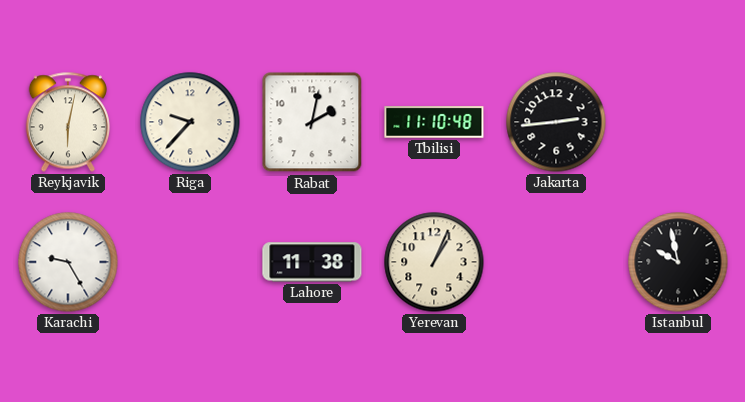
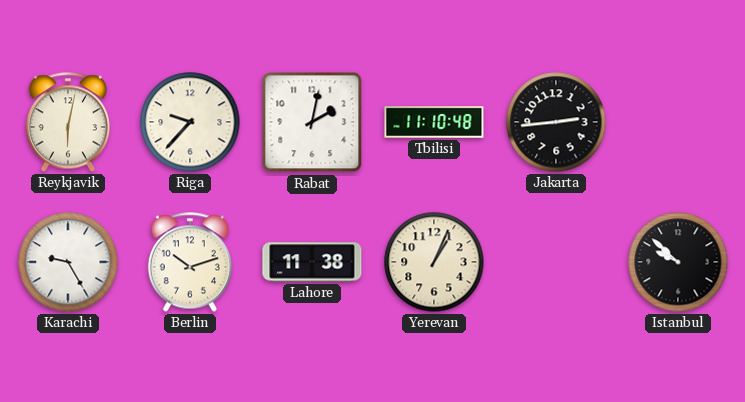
Berlin: none -> 10:12 (190, 262)
Istanbul: 9:58 -> 9:52 (678, 262)
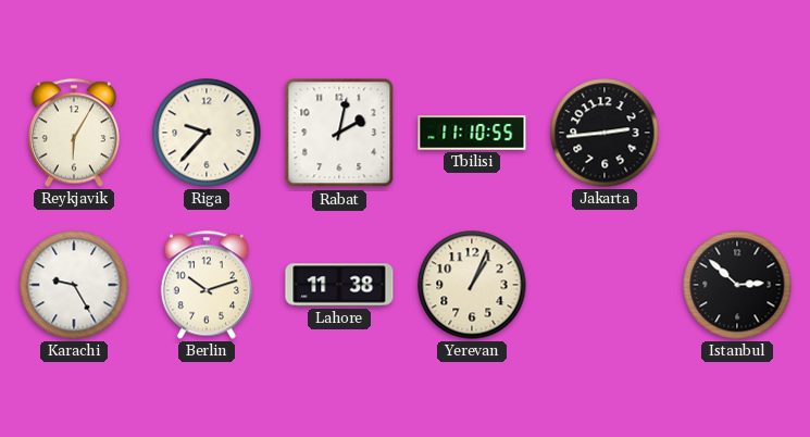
Reykjavik: 6:02 -> 6:05 (74, 133)
Tbilisi: 11:10:48 -> 11:10:55 (472, 133)
Istanbul: 9:52 -> 2:52 (737, 285)
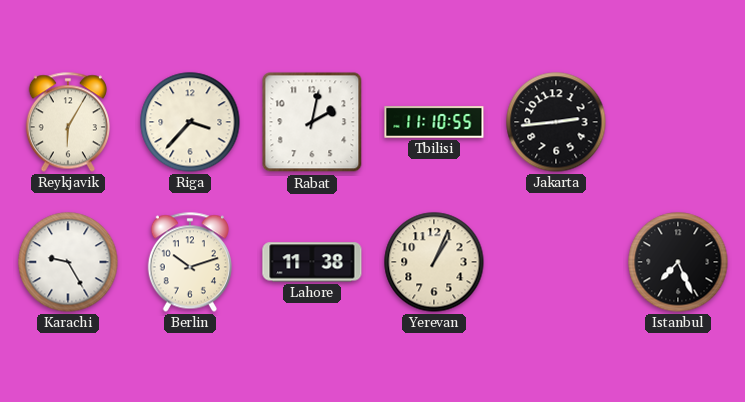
Riga: 9:37 -> 3:37 (190, 122)
Istanbul: 2:52 -> 7:26 (678, 262)
